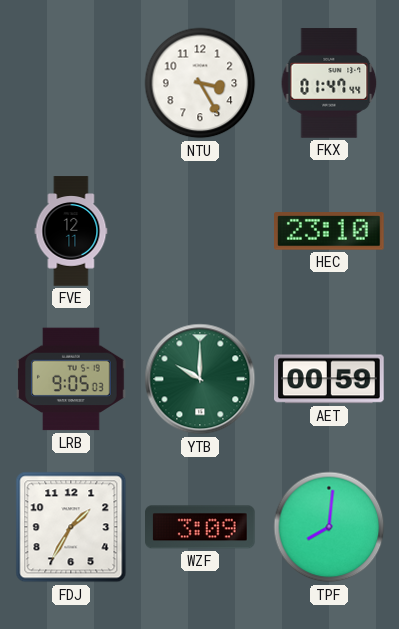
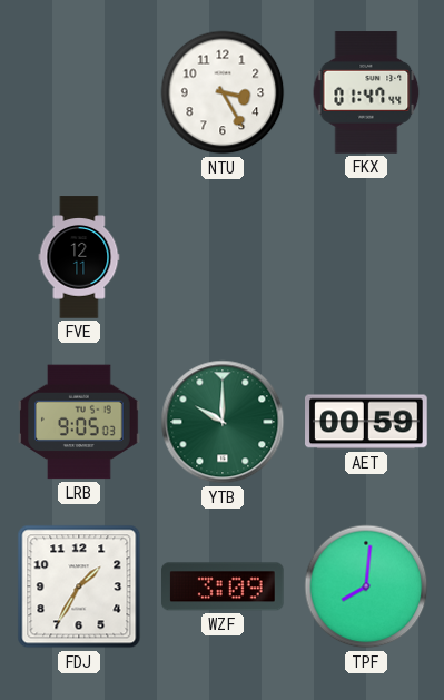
HEC: 23:10 -> none (329, 231)
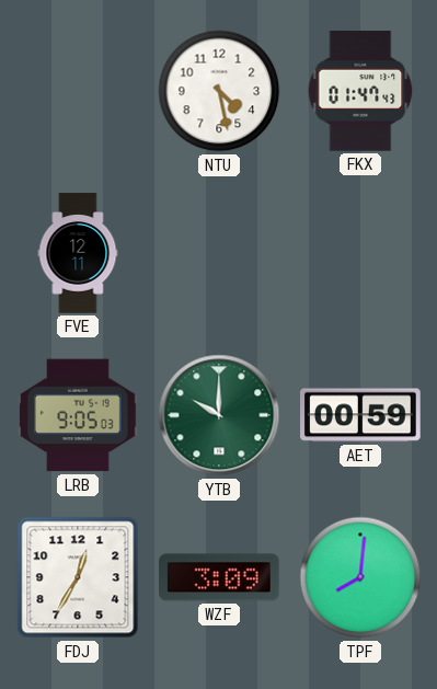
NTU: 3:25 -> 4:28 (219, 91)
FKX: 01:47:44 -> 01:47:43 (360, 91)
FDJ: 1:35 -> 12:35 (78, 577)
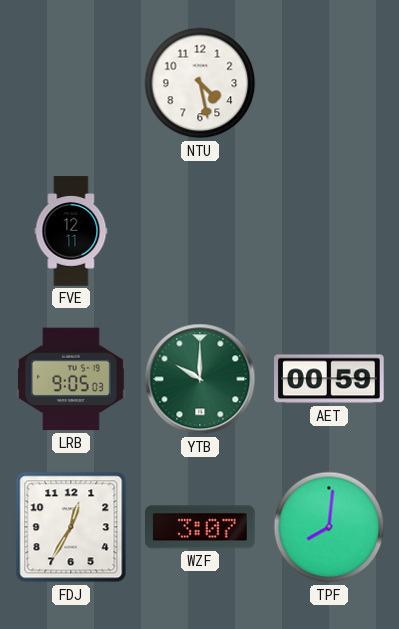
FKX: 01:47 -> none (360, 91)
WZF: 3:09 -> 3:07 (201, 527)
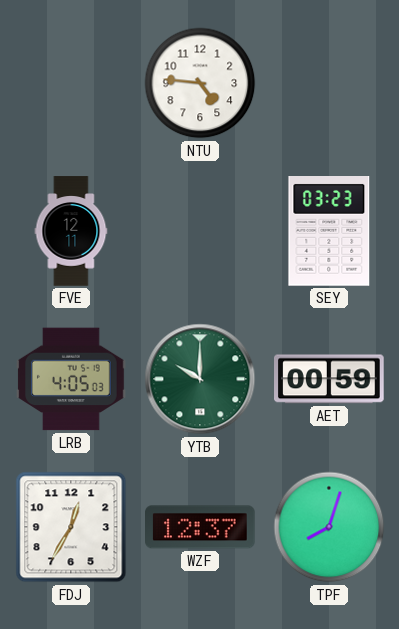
NTU: 4:28 -> 4:46 (200, 83)
SEY: none -> 03:23 (329, 232)
LRB: 9:05 -> 4:05 (71, 379)
WZF: 3:07 -> 12:37 (201, 527)
TPF: 8:01 -> 8:03 (329, 527)
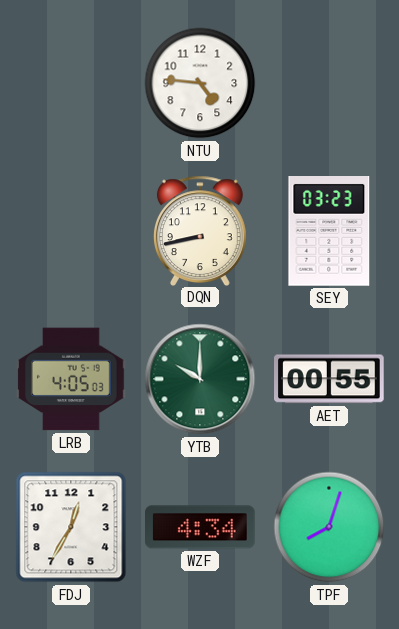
FVE: 12:11 -> none (71, 231)
DQN: none -> 8:43 (200, 230)
AET: 00:59 -> 00:55 (329, 379)
WZF: 12:37 -> 4:34 (201, 527)
